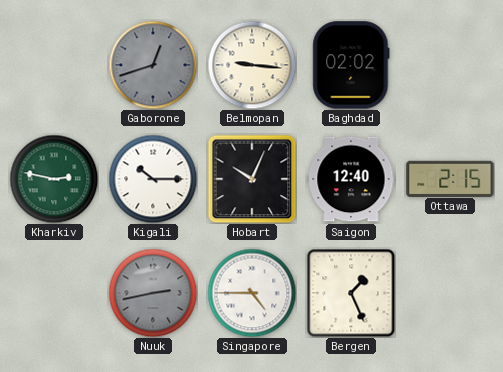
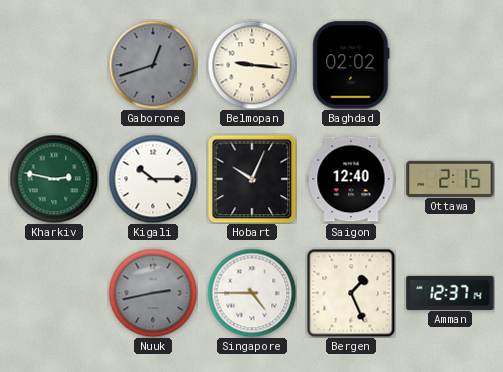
Amman: none -> 12:37 (450, 292)
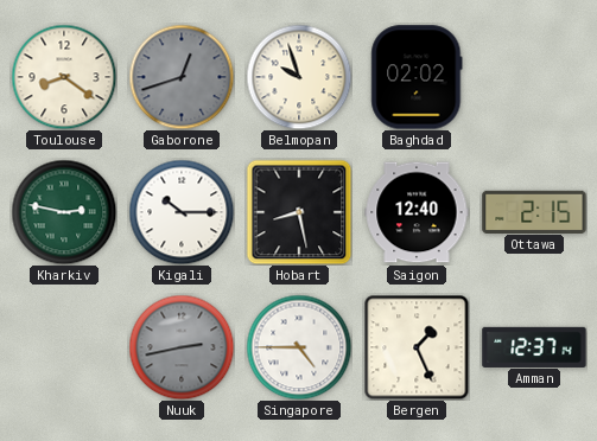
Toulouse: none -> 8:21 (64, 77)
Belmopan: 9:16 -> 9:57 (299, 77)
Hobart: 10:04 -> 8:28 (299, 212)
